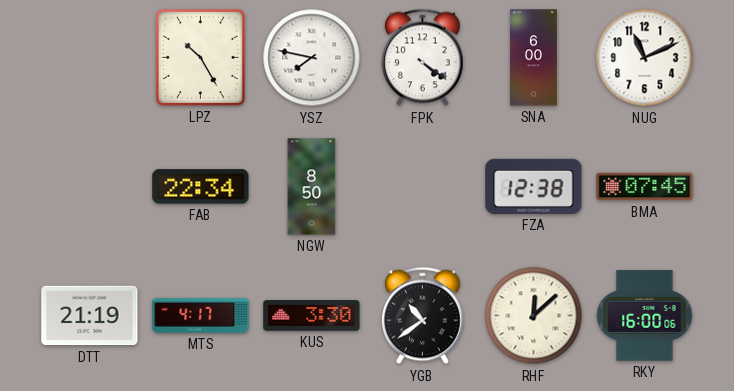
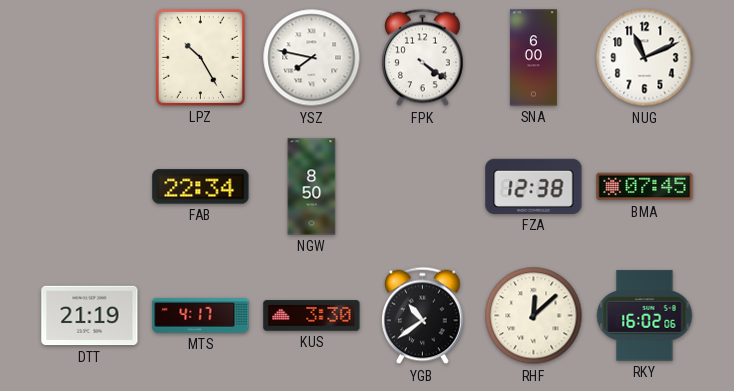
RKY: 16:00 -> 16:02 (645, 316)
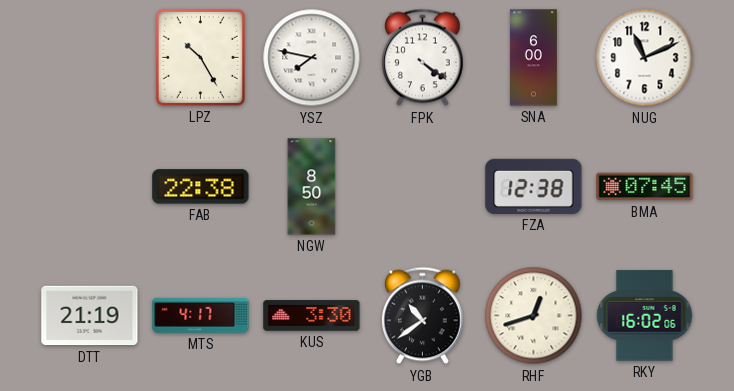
FAB: 22:34 -> 22:38 (201, 187)
RHF: 12:08 -> 12:42 (534, 316)
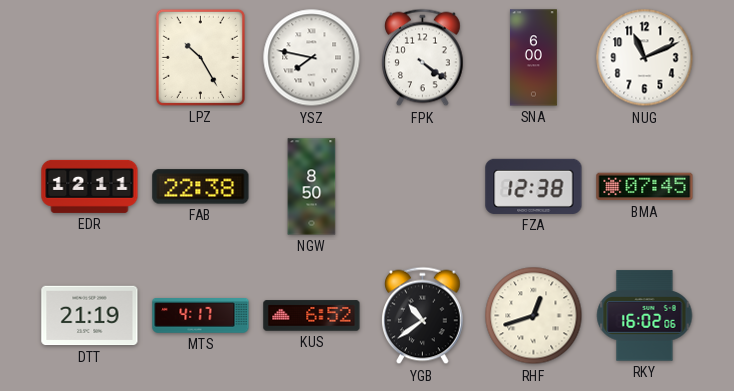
EDR: none -> 12:11 (90, 186)
KUS: 3:30 -> 6:52 (312, 316)
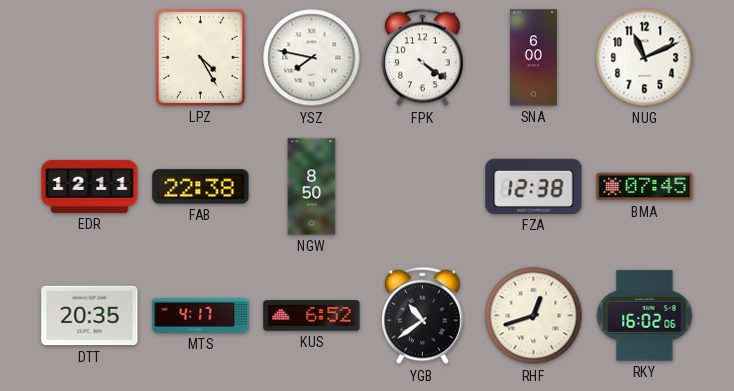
LPZ: 10:25 -> 4:25 (200, 57)
DTT: 21:19 -> 20:35 (90, 316)
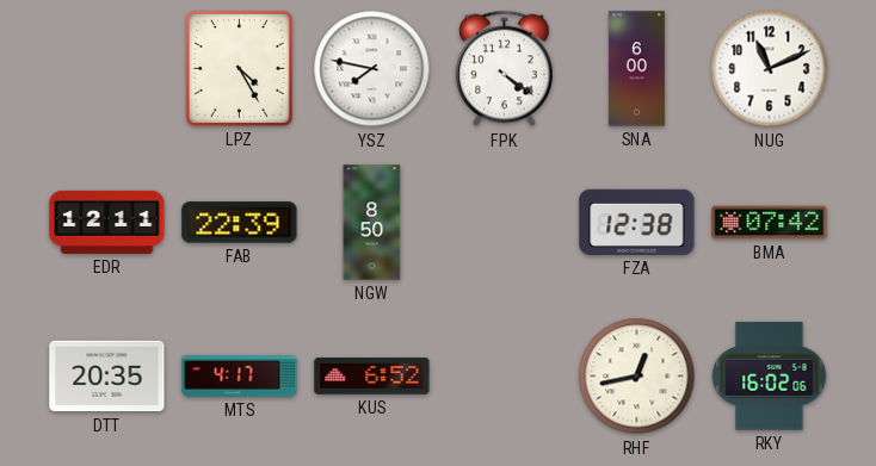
FAB: 22:38 -> 22:39 (240, 223)
BMA: 07:45 -> 07:42 (770, 223)
YGB: 10:39 -> none (423, 316)
RHF: 12:42 -> 12:43 (637, 377)
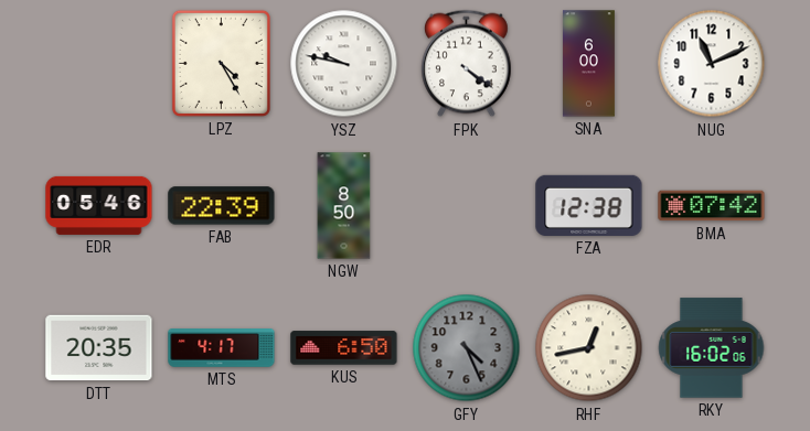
YSZ: 7:47 -> 9:47 (344, 64)
EDR: 12:11 -> 05:46 (99, 205)
KUS: 6:52 -> 6:50 (344, 348)
GFY: none -> 4:26 (467, 348)
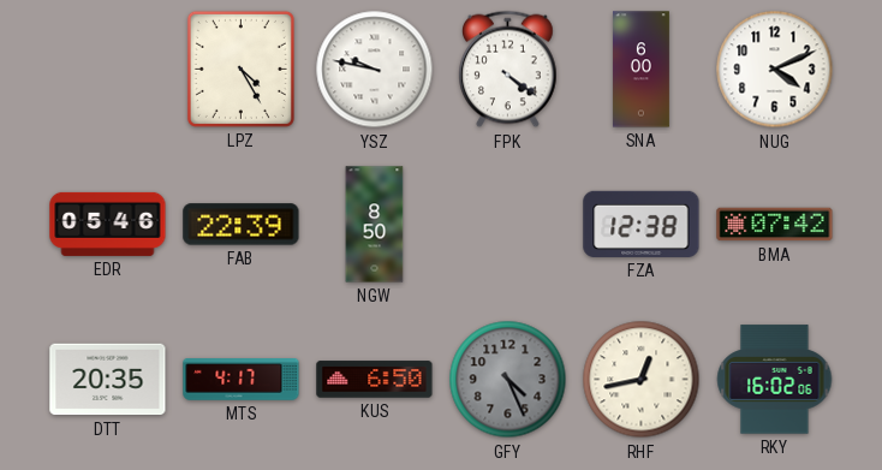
NUG: 11:11 -> 4:11 (775, 70)
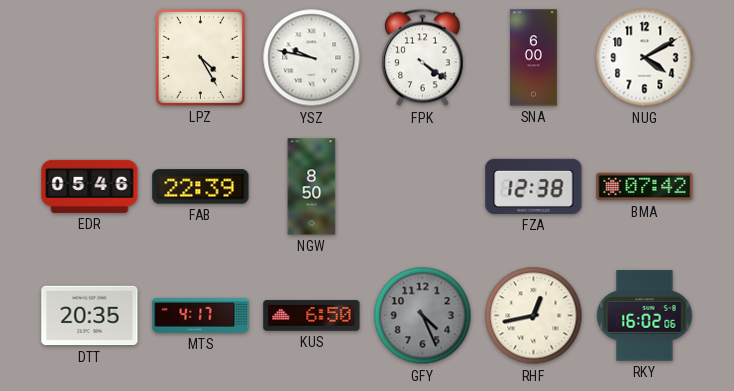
NUG: 4:11 -> 4:10 (645, 58)
